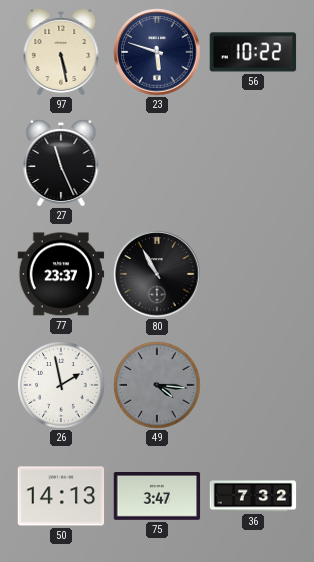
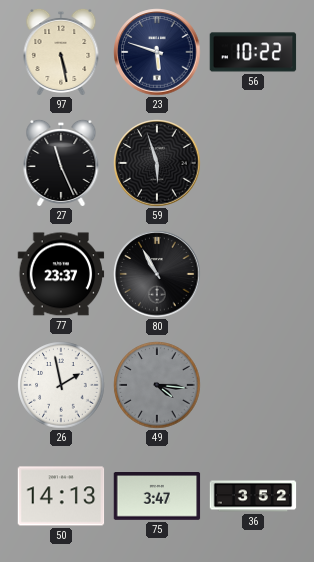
59: none -> 5:57 (157, 163)
36: 7:32 -> 3:52 (253, 496)
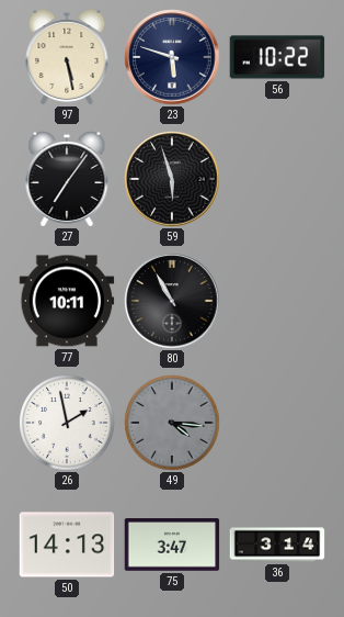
27: 11:26 -> 7:06 (67, 179)
77: 23:37 -> 10:11 (67, 301)
36: 3:52 -> 3:14 (277, 545)
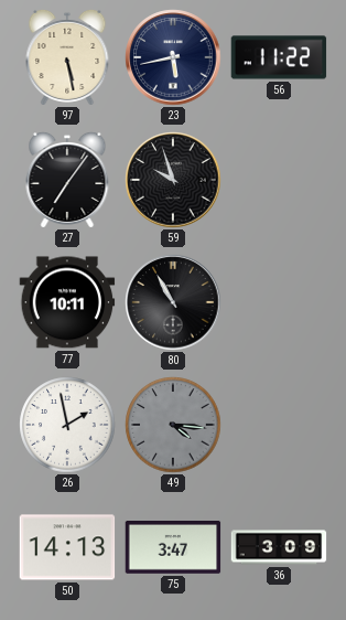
23: 5:48 -> 5:43 (173, 57)
56: 10:22 -> 11:22 (279, 57)
59: 5:57 -> 9:57 (173, 180)
36: 3:14 -> 3:09 (279, 547)
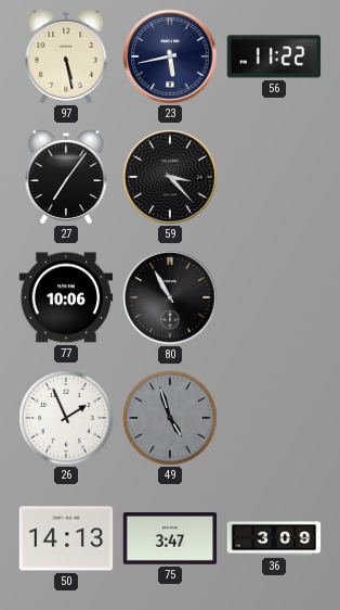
59: 9:57 -> 3:23 (170, 177)
77: 10:11 -> 10:06 (66, 297)
26: 1:58 -> 1:56 (66, 418)
49: 4:16 -> 4:57 (170, 418)
